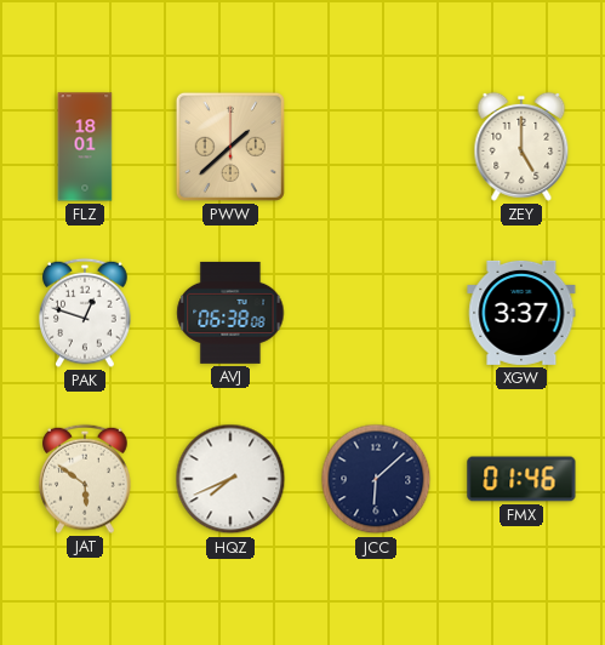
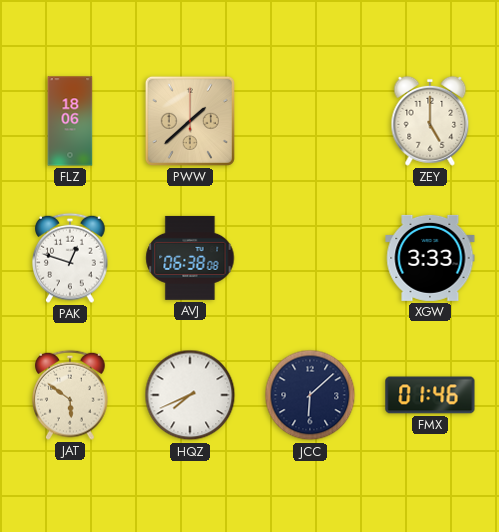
FLZ: 18:01 -> 18:06 (70, 121)
XGW: 3:37 -> 3:33 (430, 258)
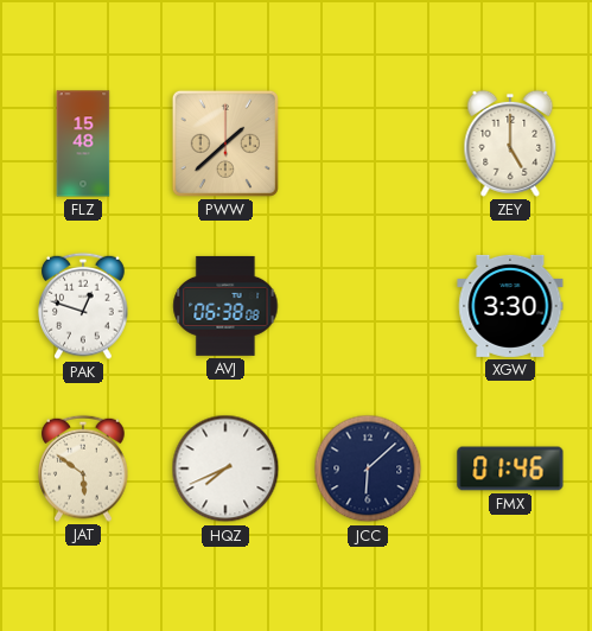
FLZ: 18:06 -> 15:48 (83, 144)
XGW: 3:33 -> 3:30 (510, 306)
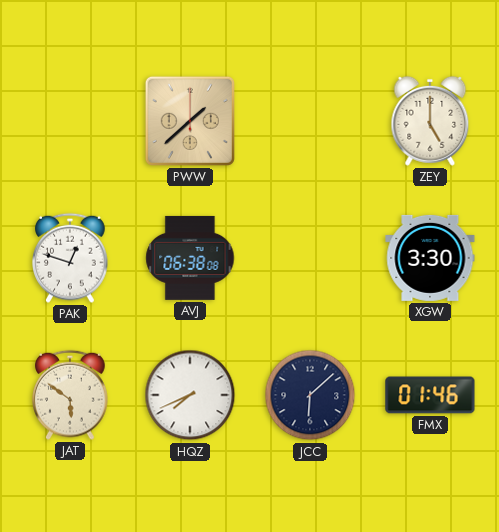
FLZ: 15:48 -> none (83, 144)
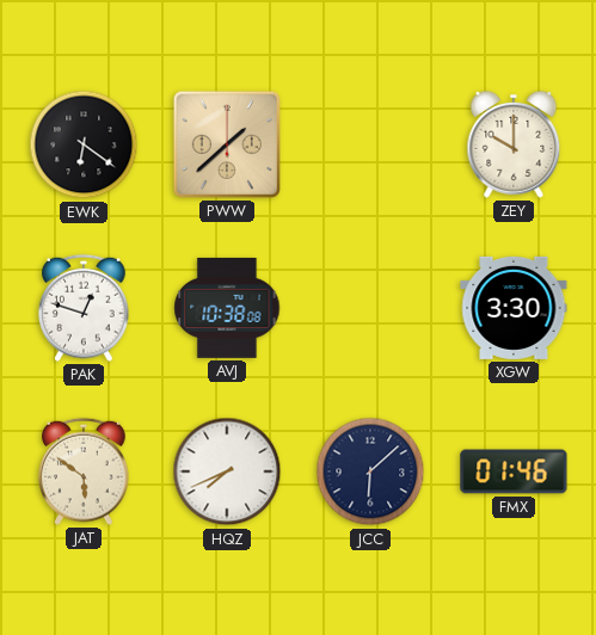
EWK: none -> 6:21 (84, 144)
ZEY: 5:00 -> 10:00 (514, 144)
AVJ: 06:38 -> 10:38 (227, 308)
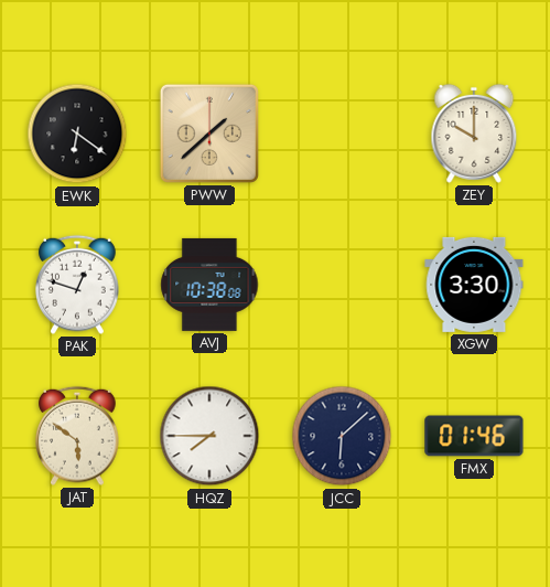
HQZ: 7:41 -> 7:45 (209, 436)
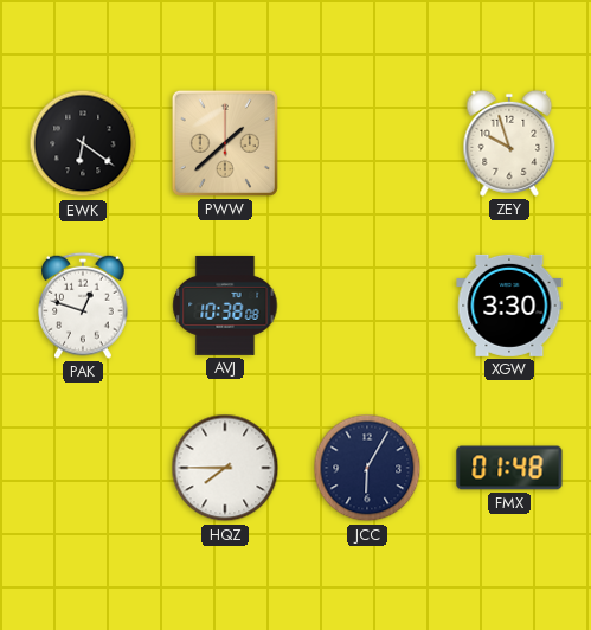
ZEY: 10:00 -> 9:57 (509, 143)
JAT: 5:51 -> none (78, 436)
JCC: 6:08 -> 6:05 (367, 468)
FMX: 01:46 -> 01:48 (509, 468)
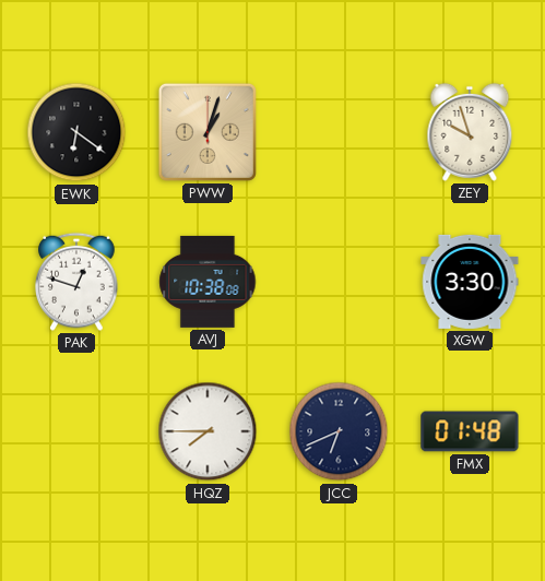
PWW: 1:38 -> 1:03 (208, 132)
JCC: 6:05 -> 6:41 (339, 431)
